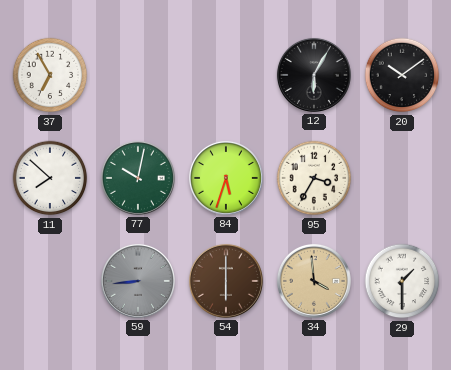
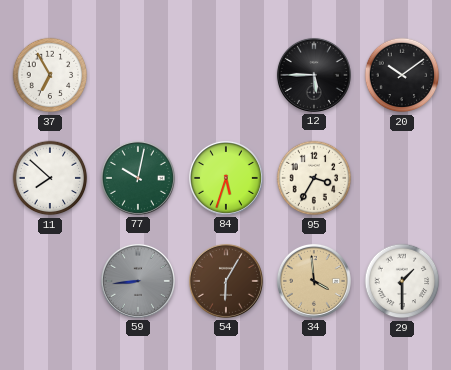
12: 6:05 -> 5:45 (314, 75)
54: 6:00 -> 6:05 (226, 281)
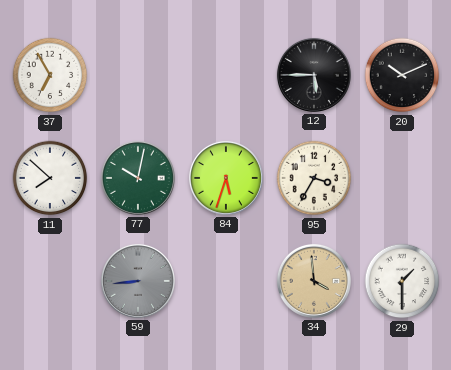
20: 10:09 -> 10:11 (402, 75)
54: 6:05 -> none (226, 281)
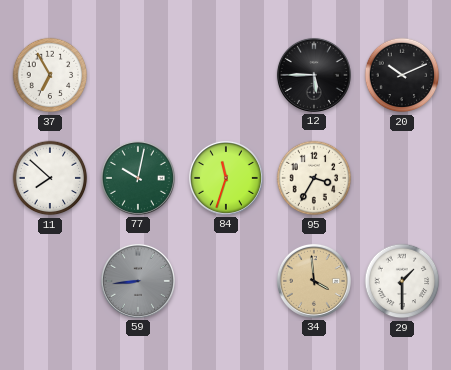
84: 5:33 -> 11:33 (226, 178)
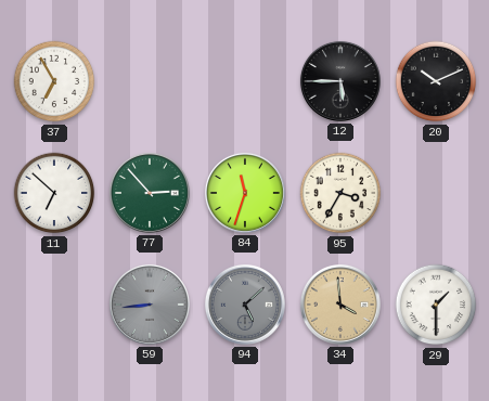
11: 7:52 -> 6:52 (54, 193)
77: 10:02 -> 2:53 (150, 193)
94: none -> 5:08 (245, 305)
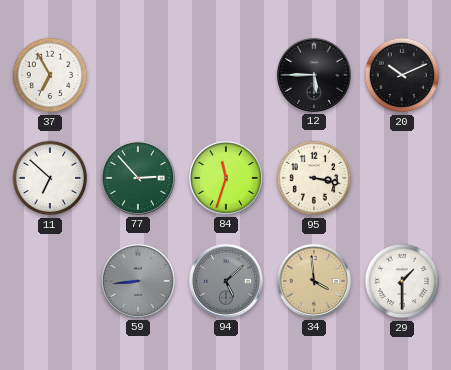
95: 3:35 -> 3:17 (314, 178)
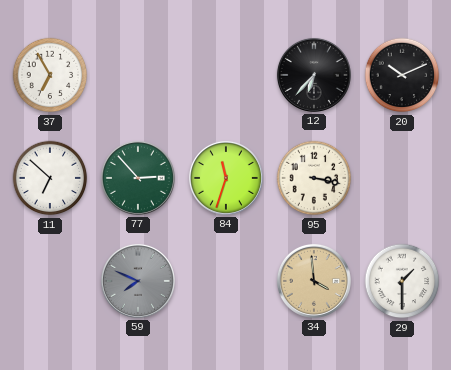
12: 5:45 -> 6:37 (314, 75)
59: 8:44 -> 7:49 (138, 281)
94: 5:08 -> none (226, 281)
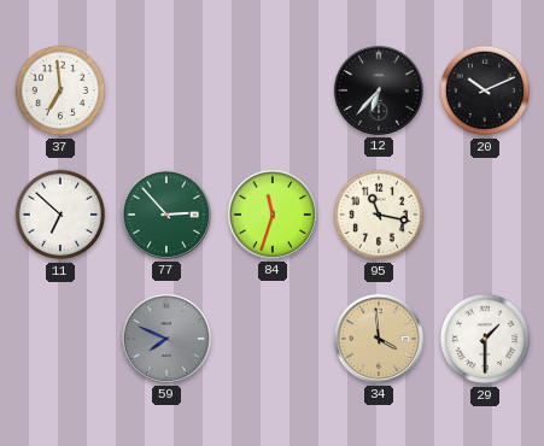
37: 6:55 -> 6:59 (60, 90)
95: 3:17 -> 11:17 (379, 215)
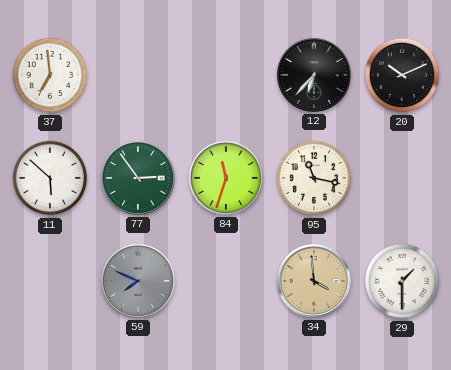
11: 6:52 -> 5:52 (50, 178)
77: 2:53 -> 2:54 (138, 178)
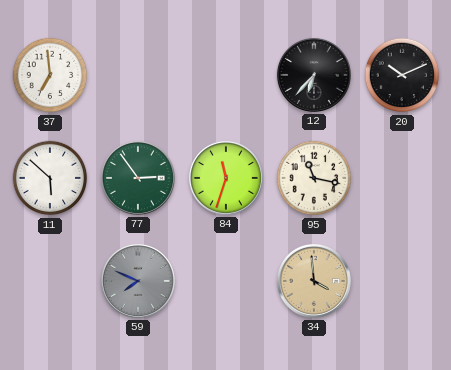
29: 1:30 -> none (402, 281)
